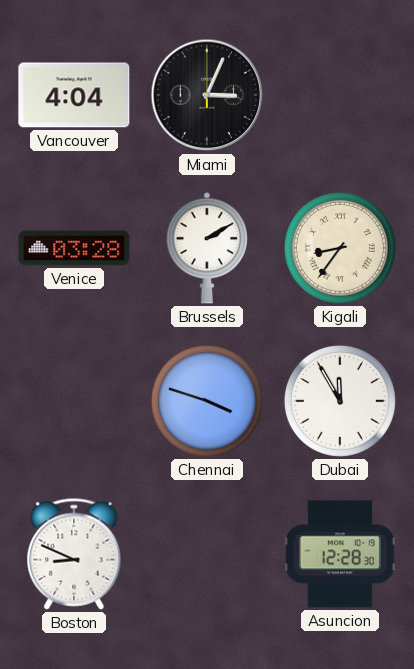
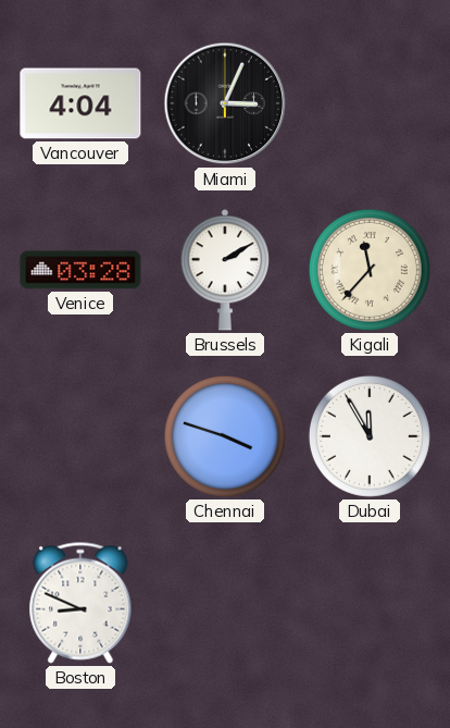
Kigali: 8:36 -> 11:37 (370, 270)
Asuncion: 12:28 -> none (340, 554)
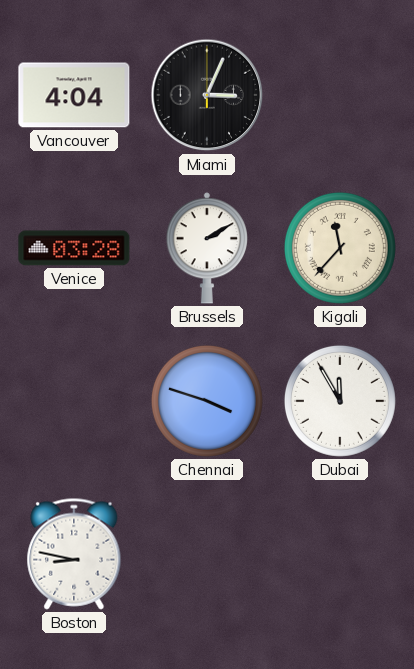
Boston: 8:49 -> 8:47 (74, 554)
